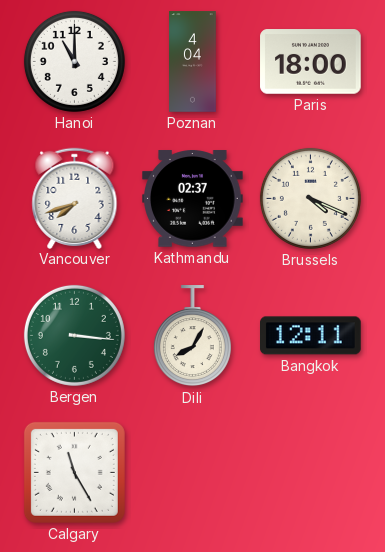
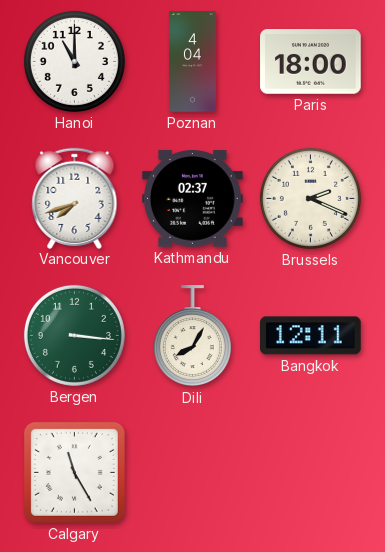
Brussels: 4:19 -> 2:19 (310, 198)
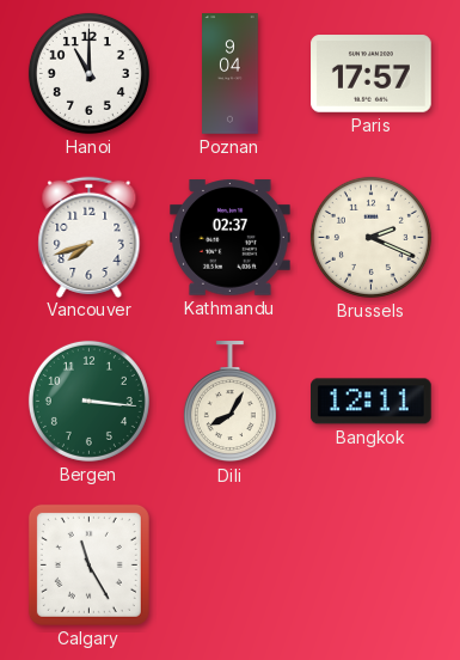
Poznan: 4:04 -> 9:04 (231, 74)
Paris: 18:00 -> 17:57 (372, 74)
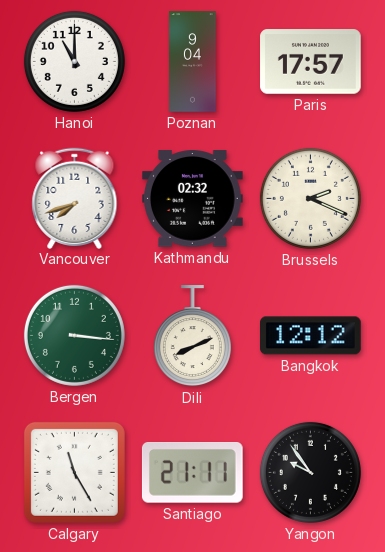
Kathmandu: 02:37 -> 02:32 (193, 199)
Dili: 8:05 -> 8:11 (192, 336)
Bangkok: 12:11 -> 12:12 (311, 336)
Santiago: none -> 21:11 (192, 473)
Yangon: none -> 9:54 (310, 472)
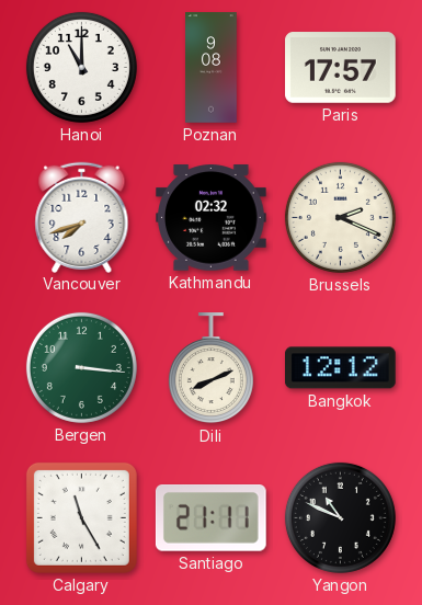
Poznan: 9:04 -> 9:08 (212, 68)
Yangon: 9:54 -> 10:49 (340, 517)
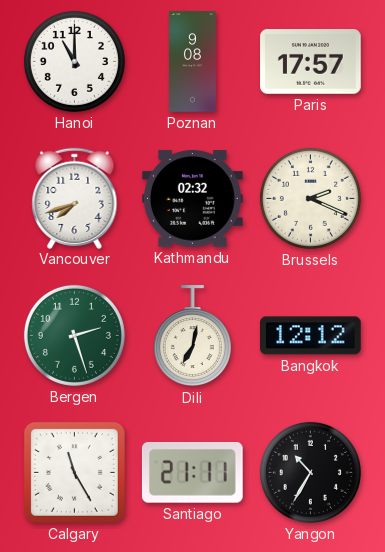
Bergen: 3:16 -> 2:27 (74, 335)
Dili: 8:11 -> 7:02 (192, 336)
Yangon: 10:49 -> 10:35 (310, 472)
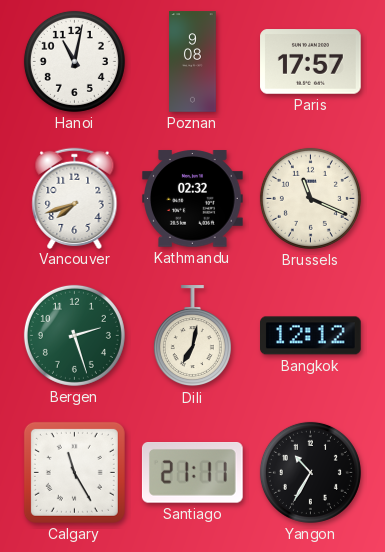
Hanoi: 11:00 -> 11:02 (74, 61)
Brussels: 2:19 -> 11:19 (310, 198)
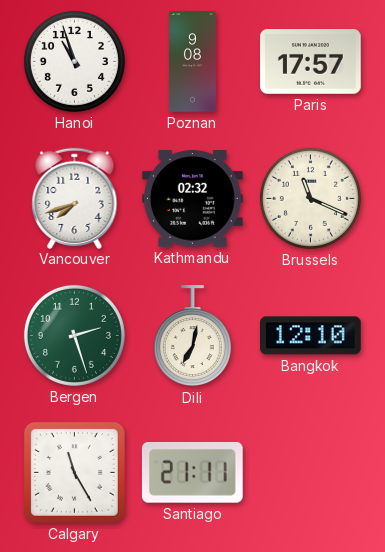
Hanoi: 11:02 -> 10:57 (74, 61)
Bangkok: 12:12 -> 12:10 (311, 336)
Yangon: 10:35 -> none (310, 472)
